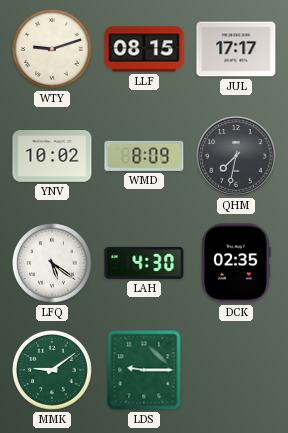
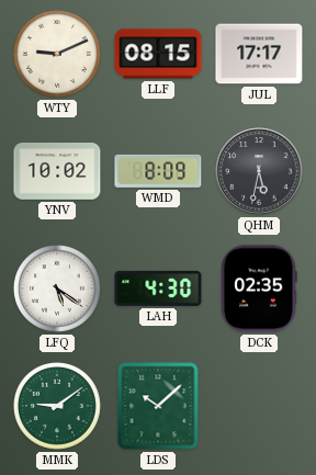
WTY: 9:12 -> 9:11 (58, 55)
QHM: 7:32 -> 5:32 (259, 171)
LDS: 9:15 -> 10:08 (158, 406)
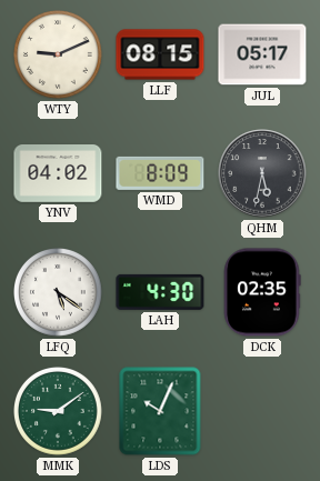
JUL: 17:17 -> 05:17 (262, 54)
YNV: 10:02 -> 04:02 (58, 174)
LDS: 10:08 -> 10:04 (160, 411)
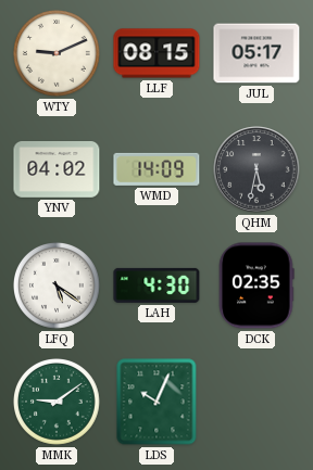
WMD: 8:09 -> 14:09 (156, 169)
